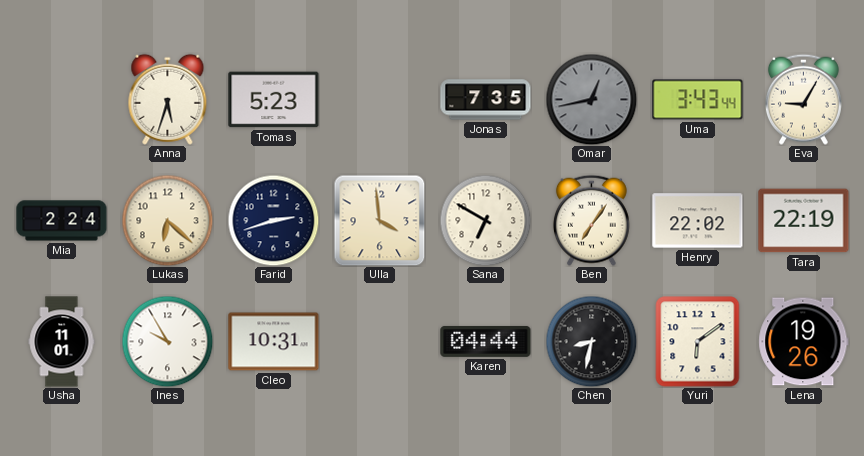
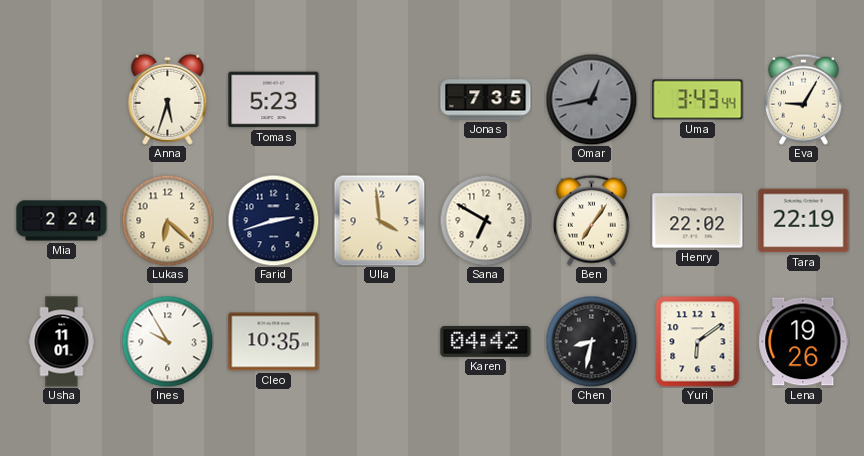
Cleo: 10:31 -> 10:35 (274, 342)
Karen: 04:44 -> 04:42 (486, 341)
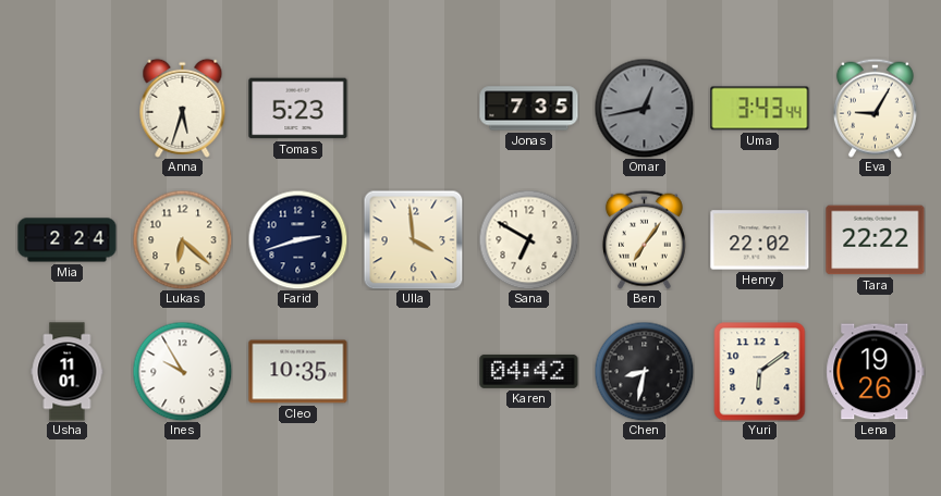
Tara: 22:19 -> 22:22 (876, 240)
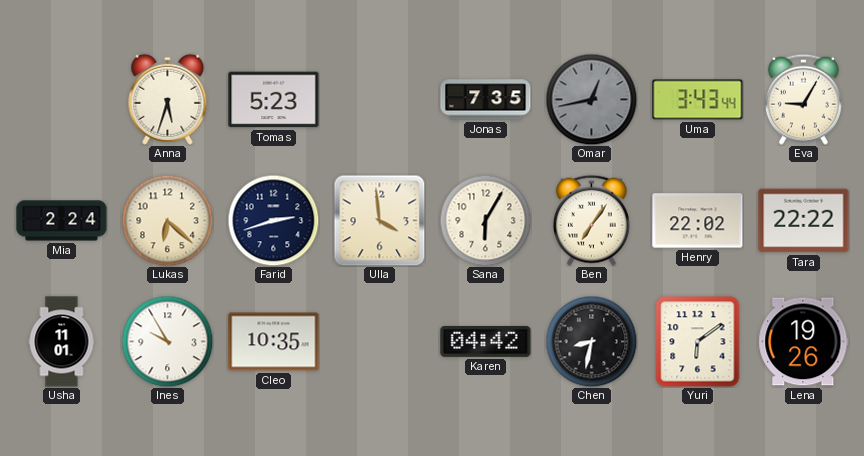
Sana: 6:50 -> 6:05 (485, 220)
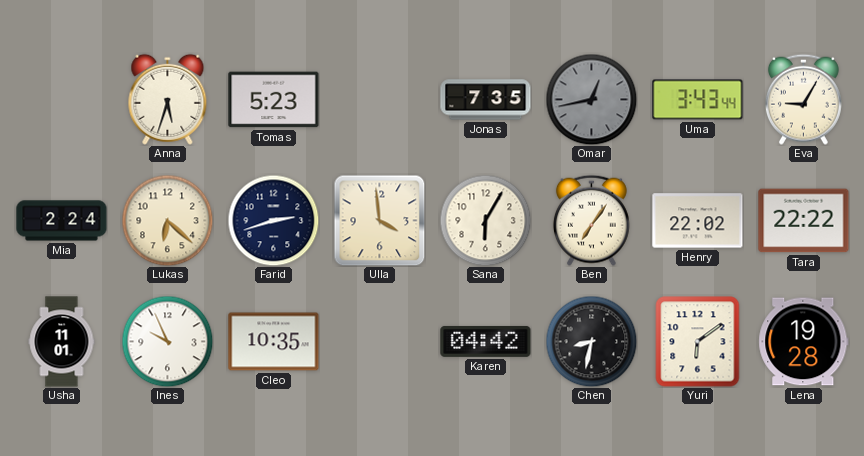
Ines: 9:55 -> 9:56 (167, 341)
Lena: 19:26 -> 19:28 (804, 342)
